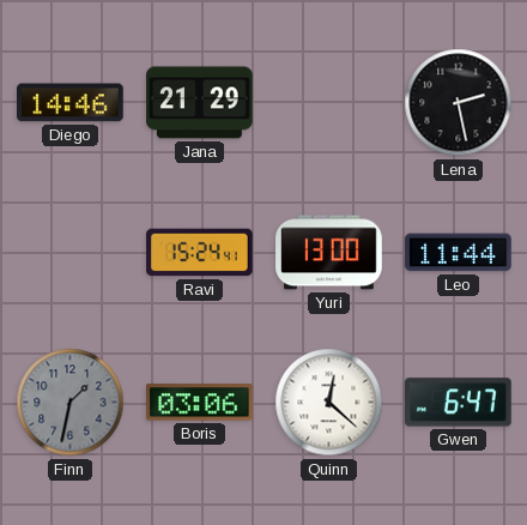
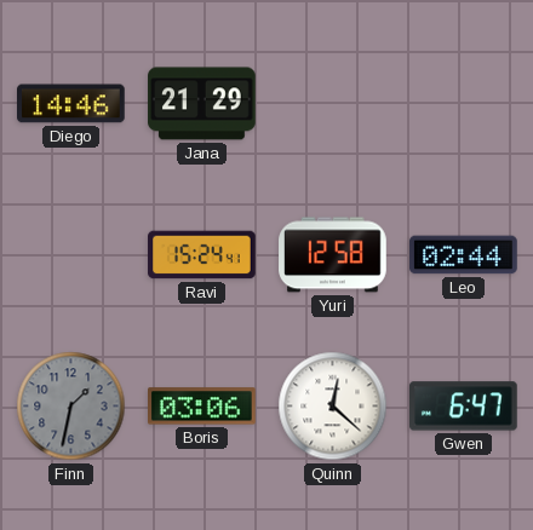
Lena: 2:28 -> none (459, 103)
Yuri: 13:00 -> 12:58 (333, 255)
Leo: 11:44 -> 02:44 (464, 255)
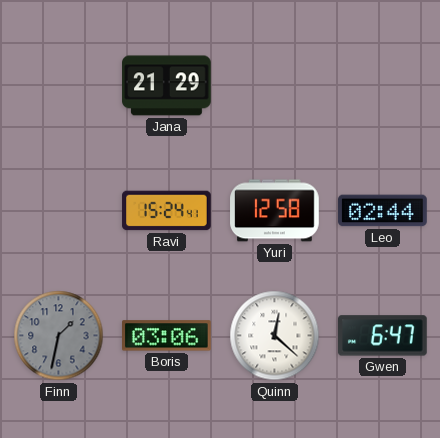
Diego: 14:46 -> none (71, 104)
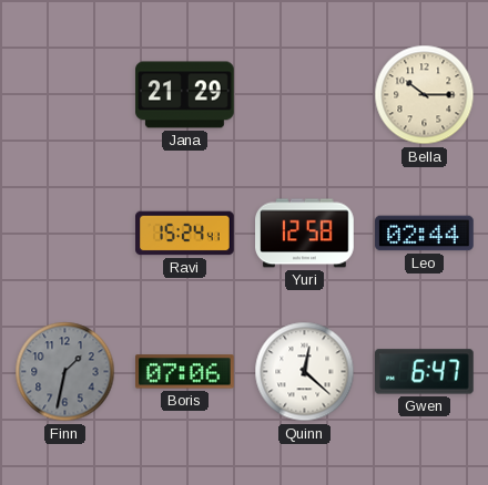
Bella: none -> 10:15 (425, 95)
Boris: 03:06 -> 07:06 (185, 372)
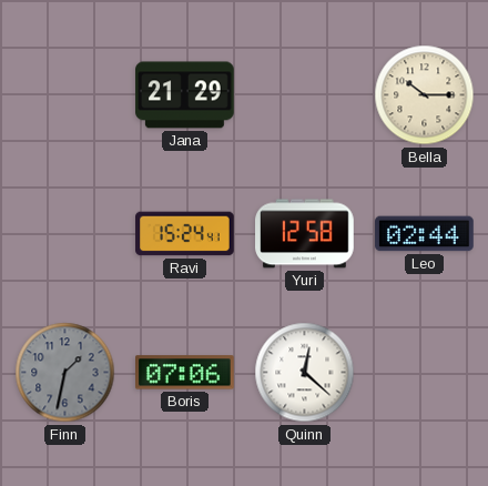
Gwen: 6:47 -> none (425, 372)
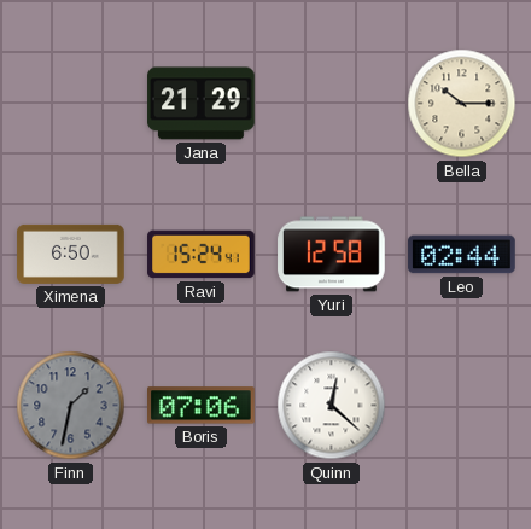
Ximena: none -> 6:50 (71, 254)
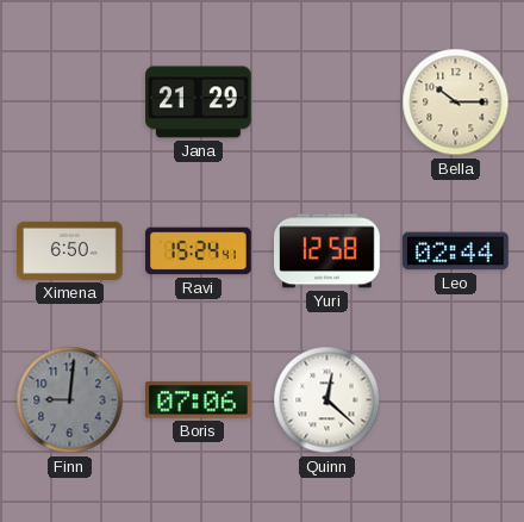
Finn: 1:32 -> 9:01 (70, 400)
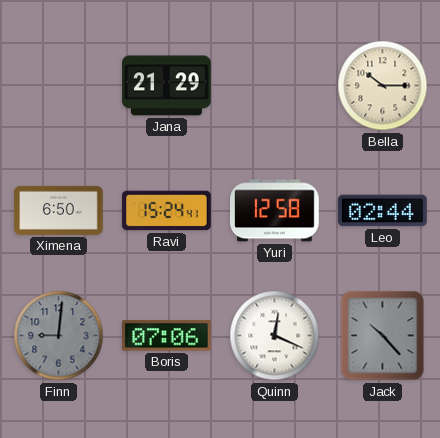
Quinn: 12:22 -> 12:19 (275, 336)
Jack: none -> 10:23 (383, 336)
